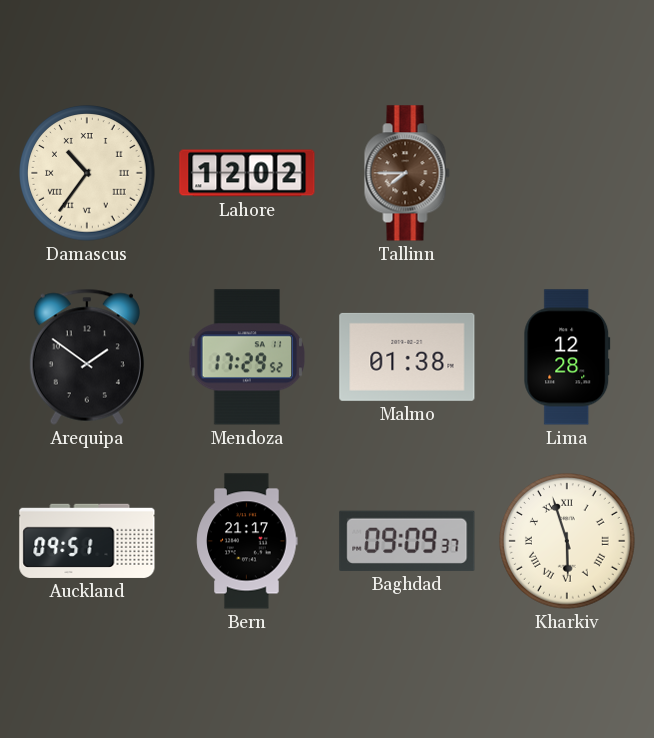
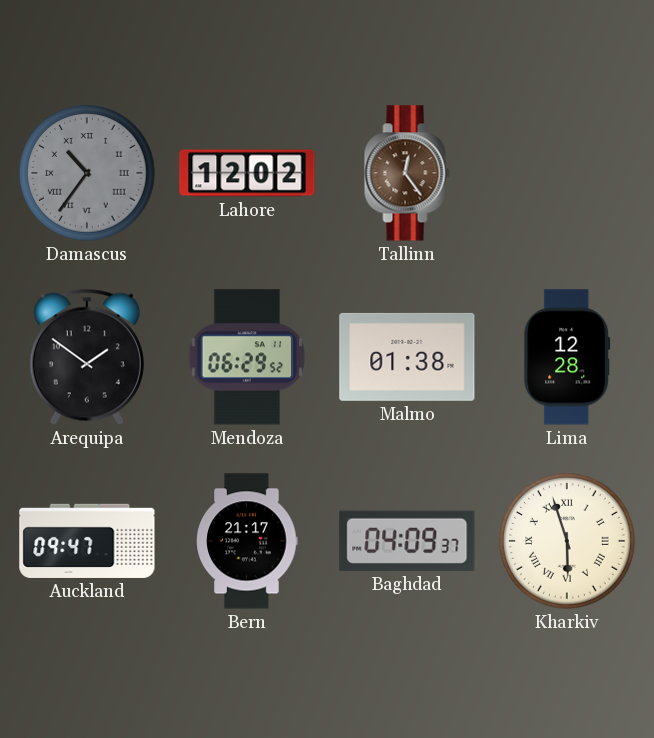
Damascus dial: cream -> grey (87, 173)
Tallinn: 7:45 -> 12:24 (407, 173)
Mendoza: 17:29 -> 06:29 (247, 357)
Auckland: 09:51 -> 09:47 (87, 541)
Baghdad: 09:09 -> 04:09 (407, 541)
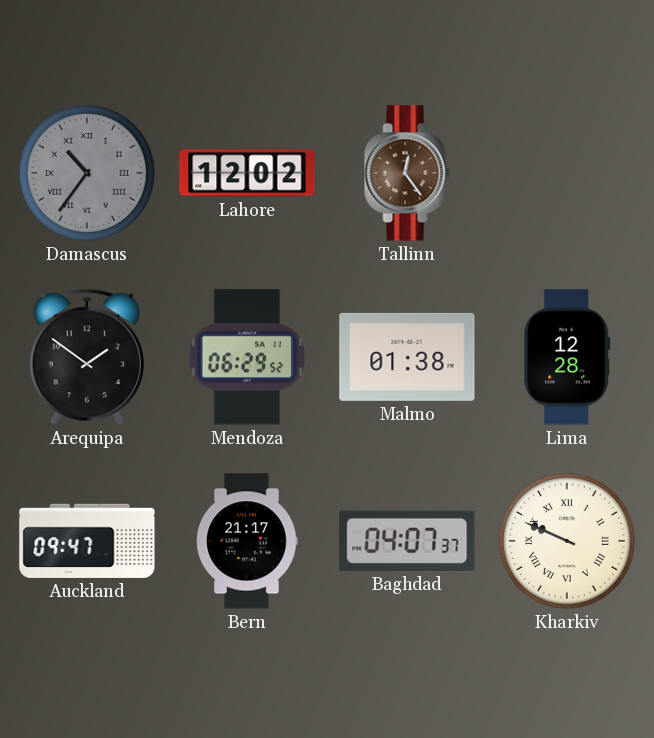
Baghdad: 04:09 -> 04:07 (407, 541)
Kharkiv: 5:57 -> 9:49 (567, 541)
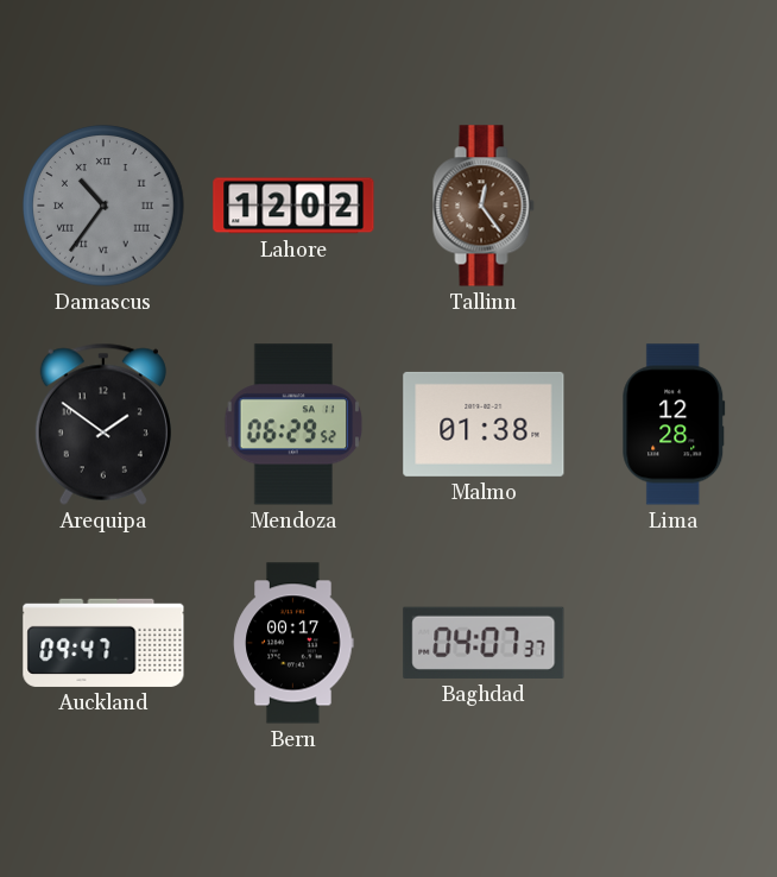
Bern: 21:17 -> 00:17 (293, 643)
Kharkiv: 9:49 -> none (567, 541)
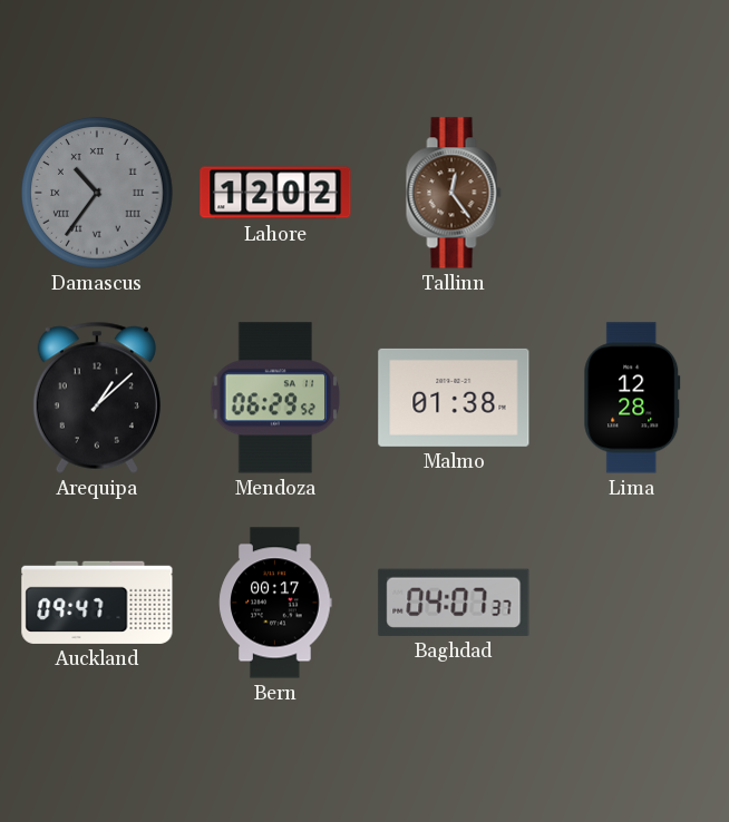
Arequipa: 1:51 -> 1:08 (97, 398)
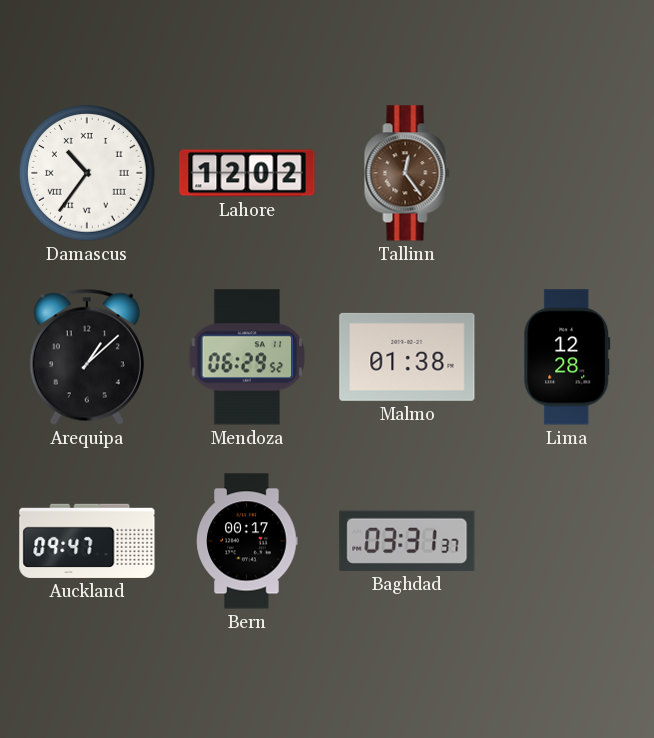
Damascus dial: grey -> white (87, 173)
Baghdad: 04:07 -> 03:31 (407, 541)
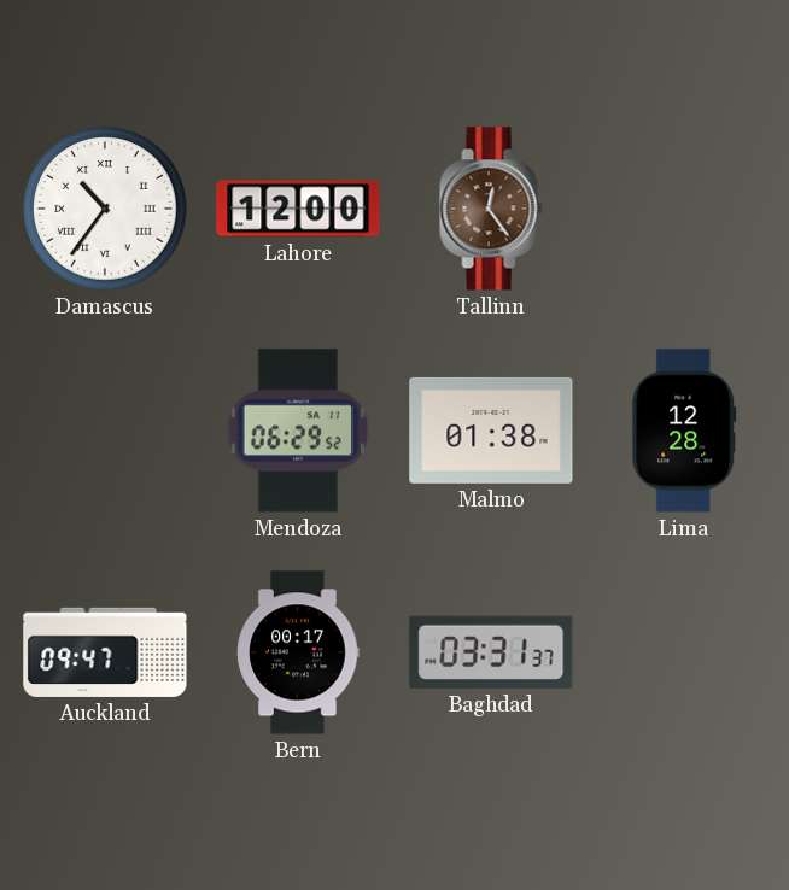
Lahore: 12:02 -> 12:00 (298, 209)
Arequipa: 1:08 -> none (87, 357)
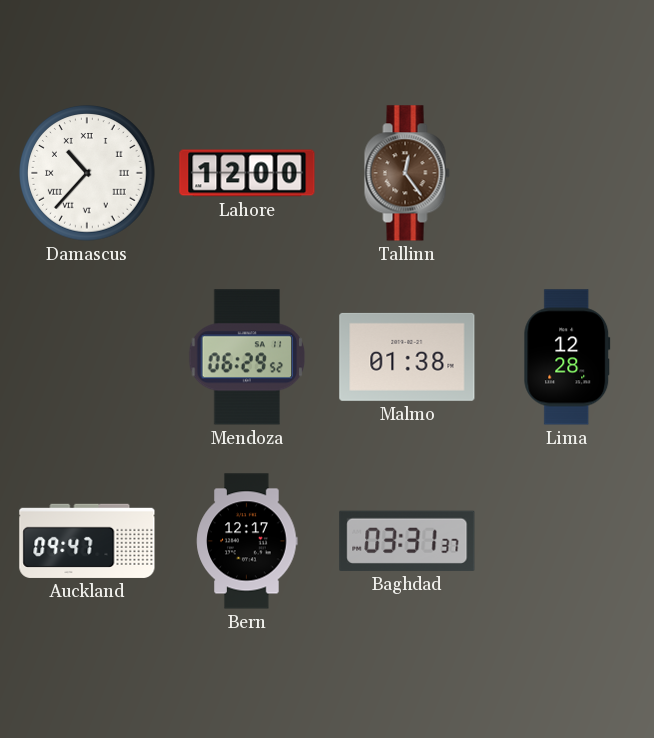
Damascus: 10:36 -> 10:37 (87, 173)
Bern: 00:17 -> 12:17 (247, 541)
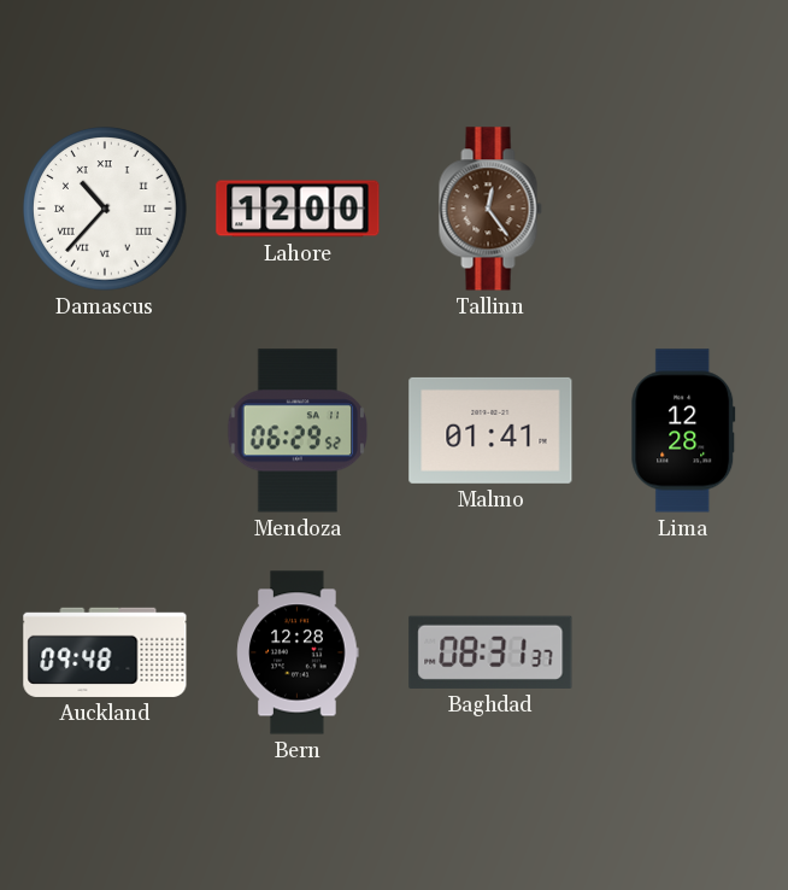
Malmo: 01:38 -> 01:41 (490, 431)
Auckland: 09:47 -> 09:48 (105, 652)
Bern: 12:17 -> 12:28 (298, 652)
Baghdad: 03:31 -> 08:31 (490, 652)
